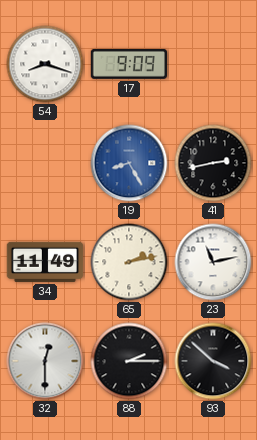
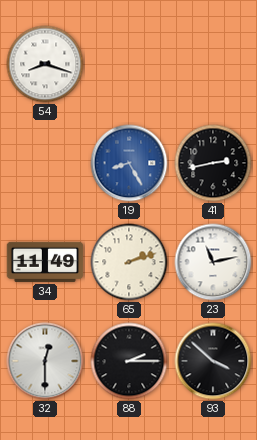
17: 9:09 -> none (128, 64)
65: 2:13 -> 2:12 (129, 262)
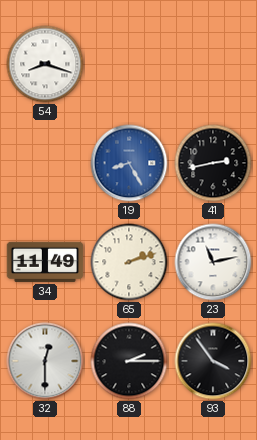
93: 3:52 -> 3:54 (213, 361)
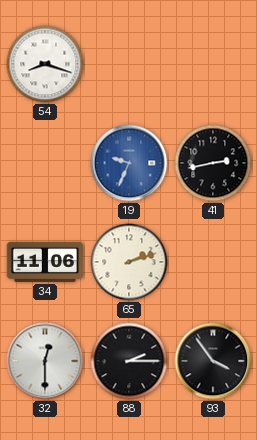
19: 8:25 -> 9:34 (129, 163)
34: 11:49 -> 11:06 (45, 262)
23: 11:13 -> none (213, 262)
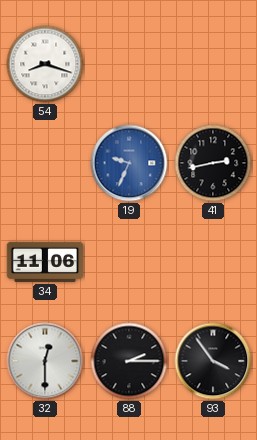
65: 2:12 -> none (129, 262)
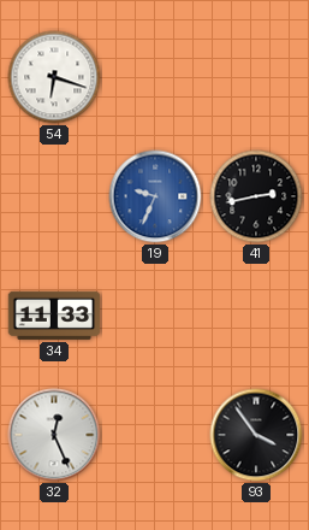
54: 8:18 -> 6:18 (54, 77)
34: 11:06 -> 11:33 (54, 316)
32: 12:30 -> 12:26 (54, 435)
88: 2:15 -> none (129, 361)
